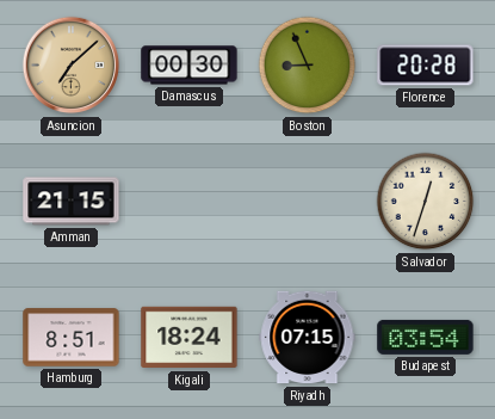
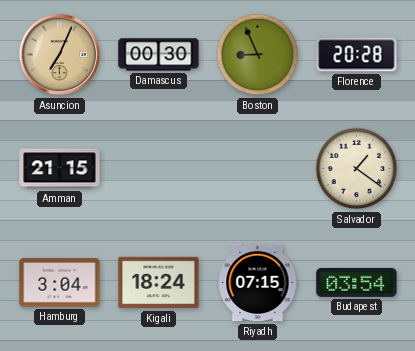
Asuncion: 7:08 -> 7:04 (60, 55)
Salvador: 12:33 -> 1:21 (357, 169)
Hamburg: 8:51 -> 3:04 (60, 283)
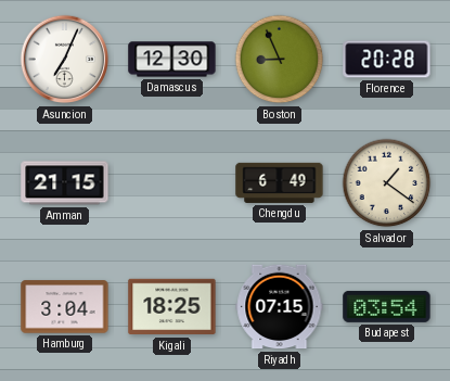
Asuncion dial: champagne -> white (65, 60)
Damascus: 00:30 -> 12:30 (172, 60)
Chengdu: none -> 6:49 (280, 182)
Kigali: 18:24 -> 18:25 (172, 307)
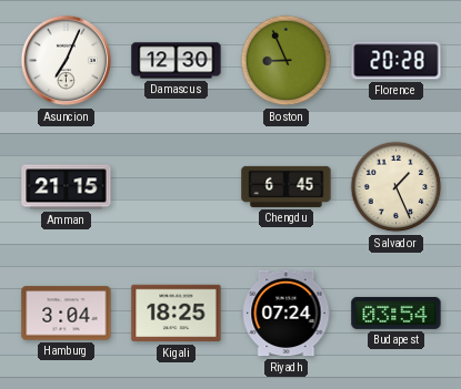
Chengdu: 6:49 -> 6:45 (287, 186)
Salvador: 1:21 -> 1:26 (397, 187)
Riyadh: 07:15 -> 07:24 (287, 314)
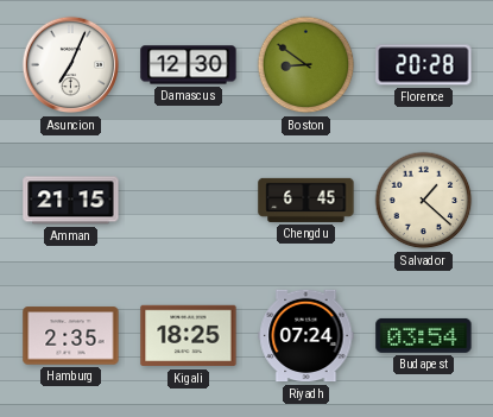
Boston: 8:56 -> 8:51 (306, 65)
Salvador: 1:26 -> 1:22 (424, 201)
Hamburg: 3:04 -> 2:35 (71, 336)
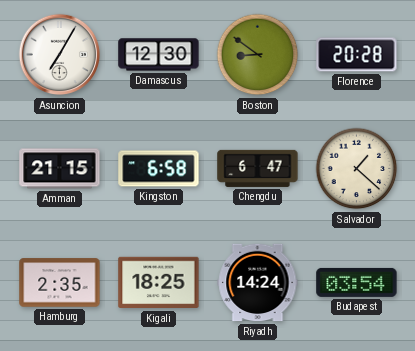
Asuncion: 7:04 -> 7:05 (60, 55)
Kingston: none -> 6:58 (159, 169)
Chengdu: 6:45 -> 6:47 (258, 168)
Riyadh: 07:24 -> 14:24 (258, 283)
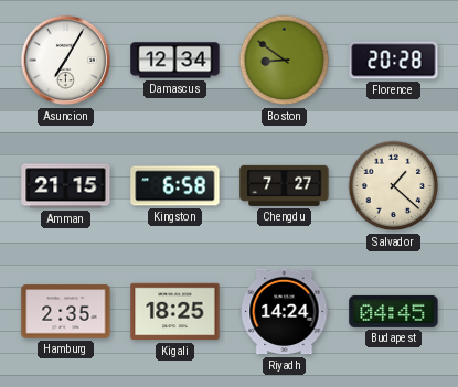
Damascus: 12:30 -> 12:34 (175, 61)
Chengdu: 6:47 -> 7:27 (285, 185)
Budapest: 03:54 -> 04:45 (394, 311)
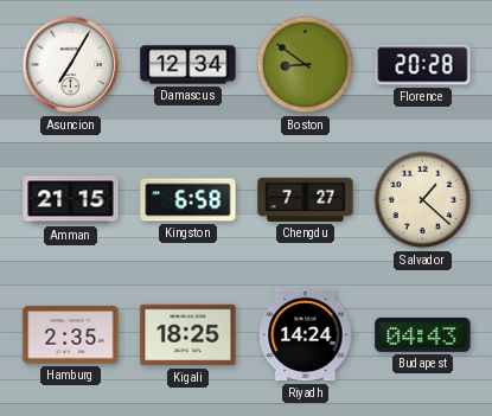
Budapest: 04:45 -> 04:43 (423, 334)
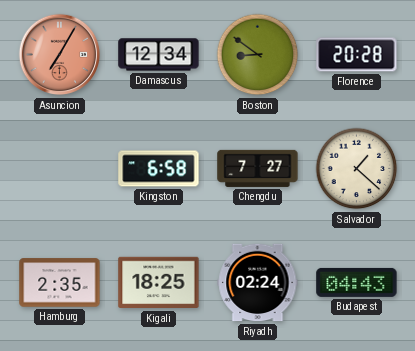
Asuncion dial: white -> salmon (60, 55)
Amman: 21:15 -> none (71, 200)
Riyadh: 14:24 -> 02:24 (258, 283)
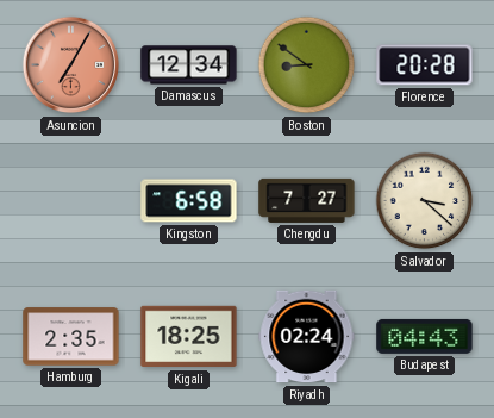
Salvador: 1:22 -> 3:22 (425, 201)
